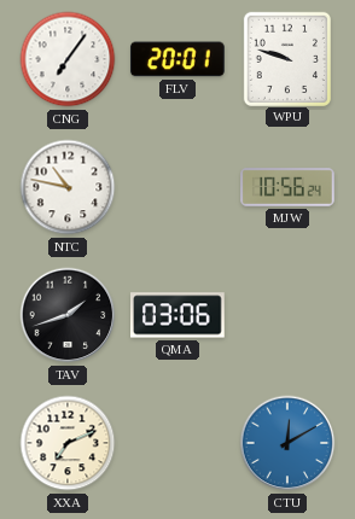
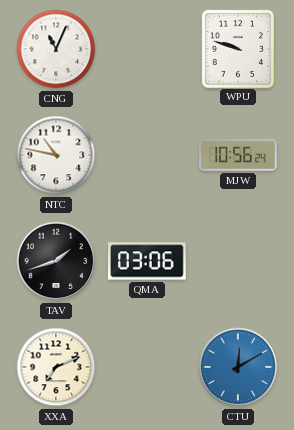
CNG: 7:06 -> 11:04 (56, 49)
FLV: 20:01 -> none (177, 59)
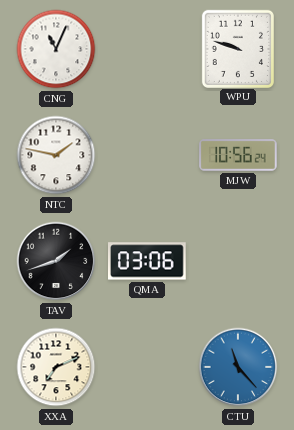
NTC: 10:47 -> 1:47 (56, 155)
CTU: 12:10 -> 11:23 (238, 367)
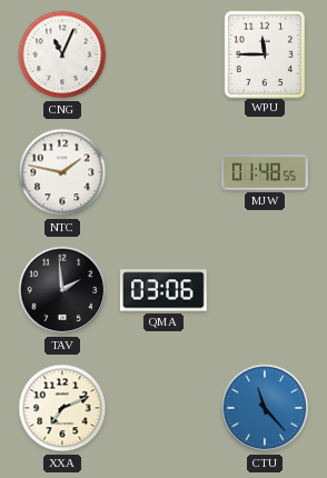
WPU: 9:48 -> 11:45 (265, 53)
MJW: 10:56 -> 01:48 (265, 173)
TAV: 1:42 -> 1:59 (62, 290)
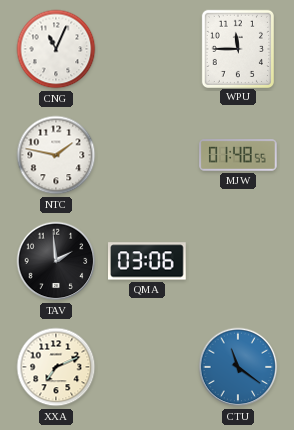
CTU: 11:23 -> 11:21 (238, 367)
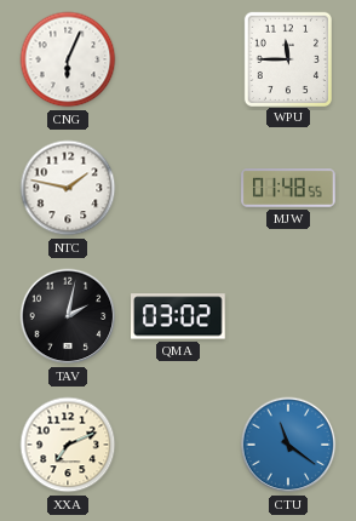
CNG: 11:04 -> 6:04 (68, 59)
TAV: 1:59 -> 2:02 (68, 316)
QMA: 03:06 -> 03:02 (179, 316)
